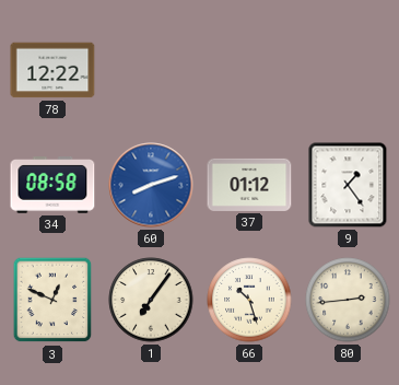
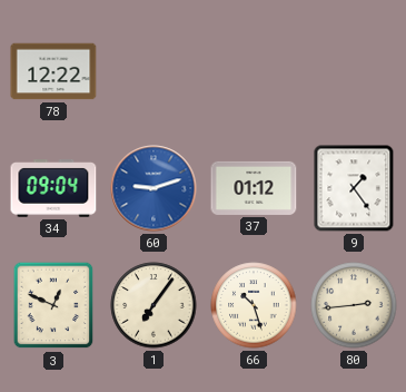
34: 08:58 -> 09:04 (53, 189)
60: 8:12 -> 9:12 (154, 188)
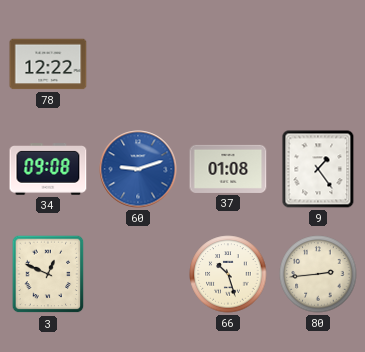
34: 09:04 -> 09:08 (48, 170)
37: 01:12 -> 01:08 (228, 169)
1: 7:06 -> none (154, 305)
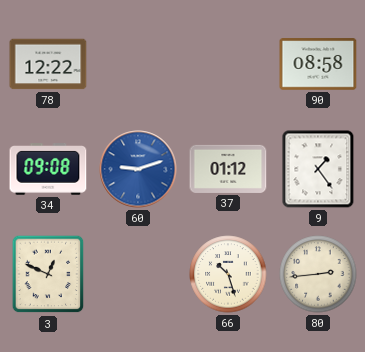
90: none -> 08:58 (318, 64)
37: 01:08 -> 01:12 (228, 169)
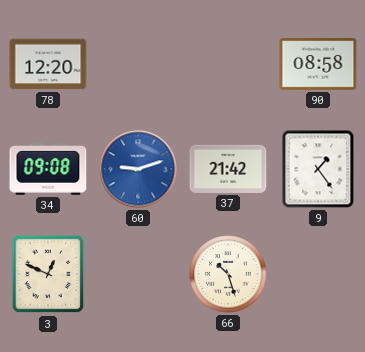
78: 12:22 -> 12:20 (48, 64)
37: 01:12 -> 21:42 (228, 169)
80: 2:44 -> none (318, 274)
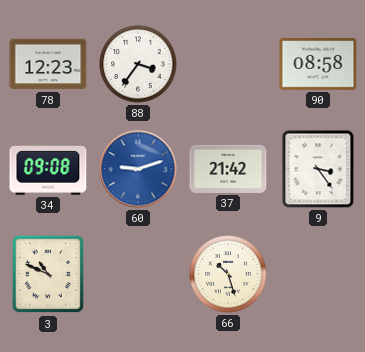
78: 12:20 -> 12:23 (48, 64)
88: none -> 3:36 (138, 64)
9: 1:24 -> 3:24 (318, 169)
3: 12:49 -> 10:49 (48, 274)
